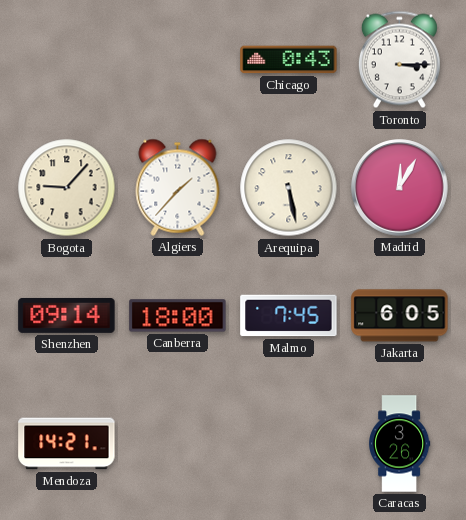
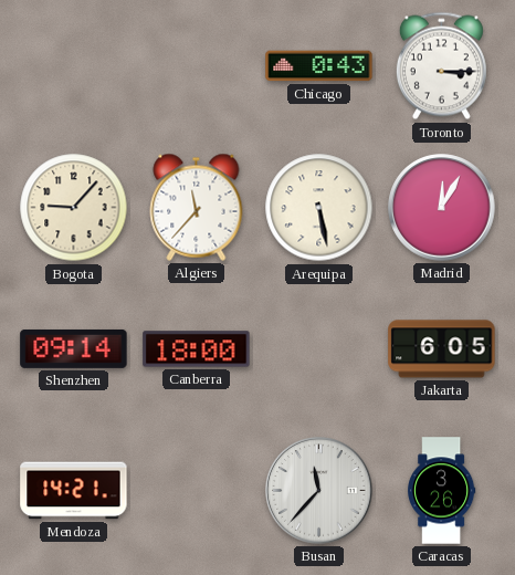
Algiers: 1:37 -> 11:37 (197, 207)
Malmo: 7:45 -> none (289, 316)
Busan: none -> 11:37 (319, 491)
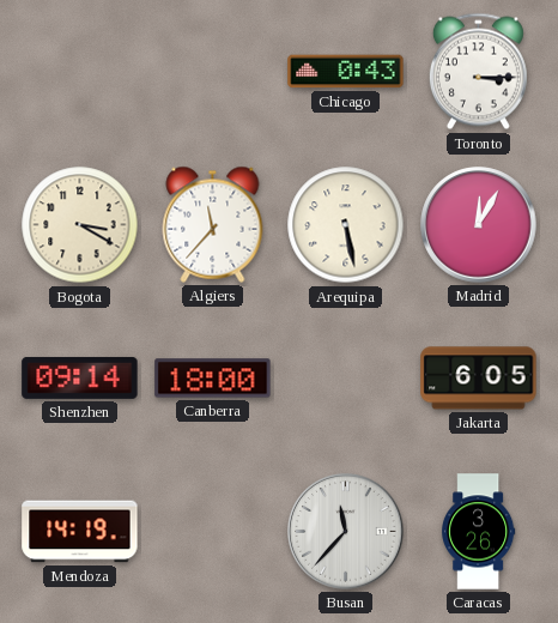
Bogota: 9:07 -> 3:20 (80, 225)
Mendoza: 14:21 -> 14:19 (80, 532)
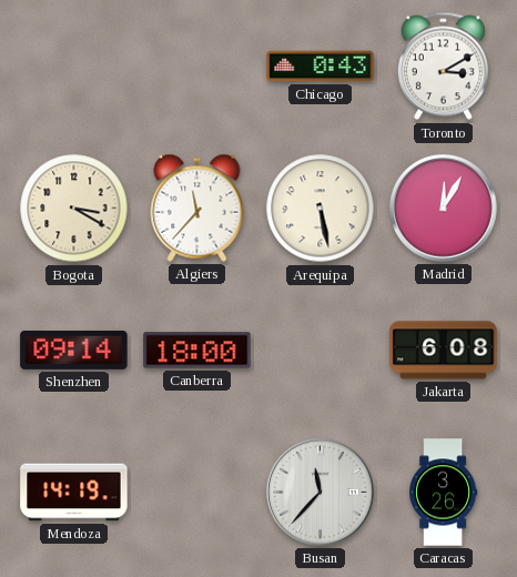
Toronto: 3:15 -> 3:10 (443, 67)
Jakarta: 6:05 -> 6:08 (444, 351)
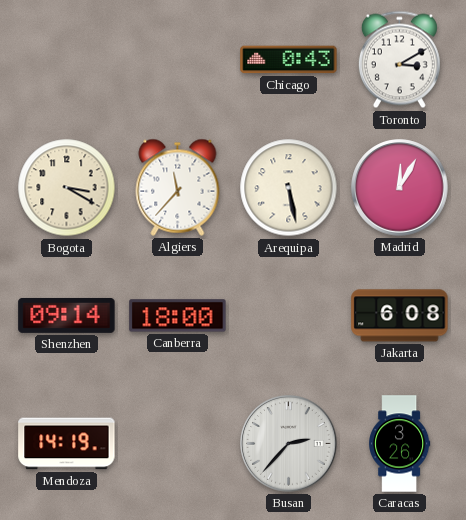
Busan: 11:37 -> 2:37 (289, 444)
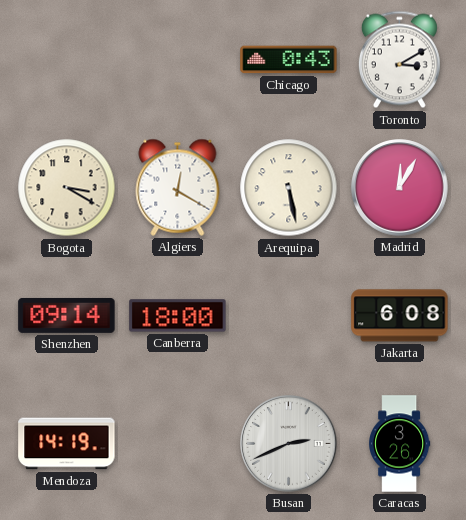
Algiers: 11:37 -> 12:20 (178, 187)
Busan: 2:37 -> 2:41 (289, 444)
